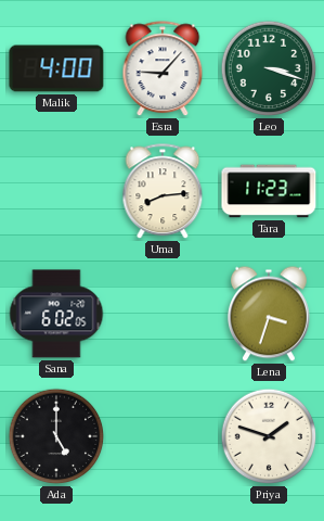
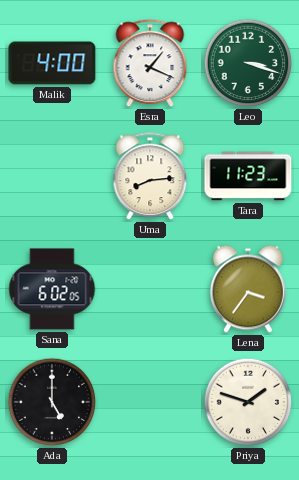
Esra: 9:07 -> 1:19 (150, 64)
Lena: 3:33 -> 3:36 (248, 289)
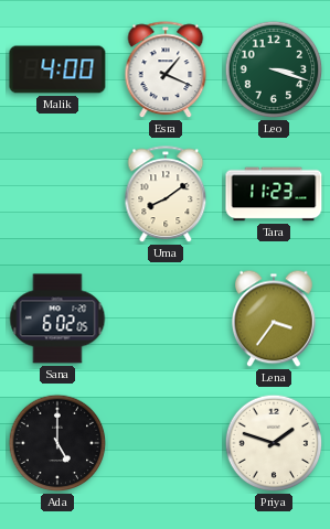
Uma: 8:14 -> 8:09 (166, 195)
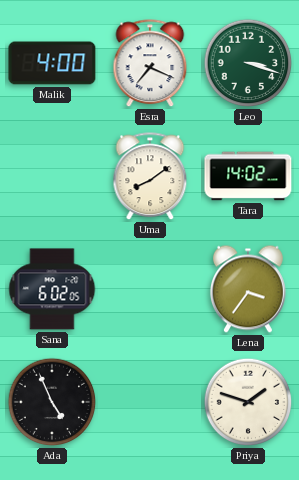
Esra: 1:19 -> 7:19 (150, 64)
Tara: 11:23 -> 14:02 (248, 176)
Ada: 5:00 -> 4:56 (52, 402)
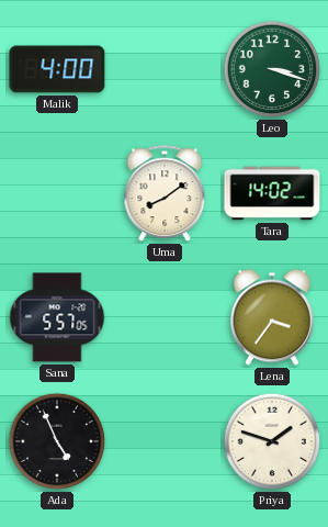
Esra: 7:19 -> none (150, 64)
Sana: 6:02 -> 5:57 (57, 317)
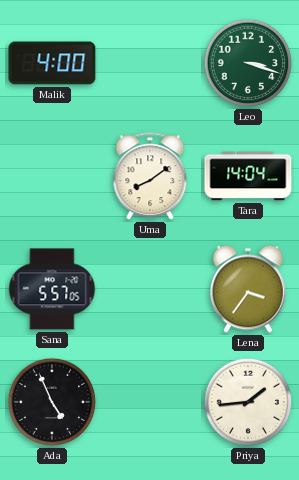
Tara: 14:02 -> 14:04 (248, 176)
Priya: 1:48 -> 1:44 (248, 402)
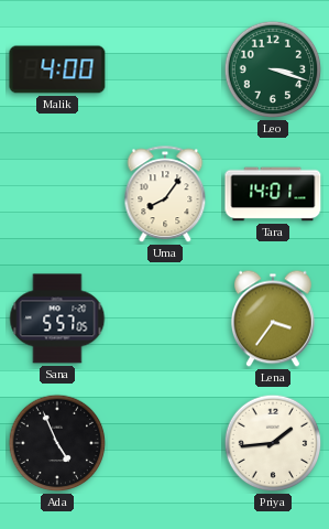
Uma: 8:09 -> 8:06 (165, 195)
Tara: 14:04 -> 14:01 (273, 194)
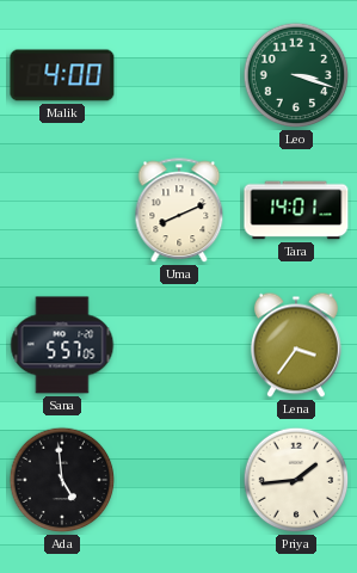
Uma: 8:06 -> 8:11 (179, 211)
Ada: 4:56 -> 4:59 (62, 480)
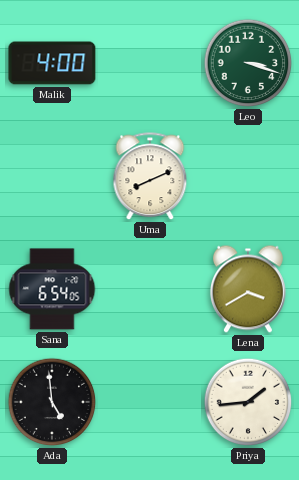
Tara: 14:01 -> none (296, 210)
Sana: 5:57 -> 6:54 (52, 289)
Lena: 3:36 -> 3:40 (248, 289)
